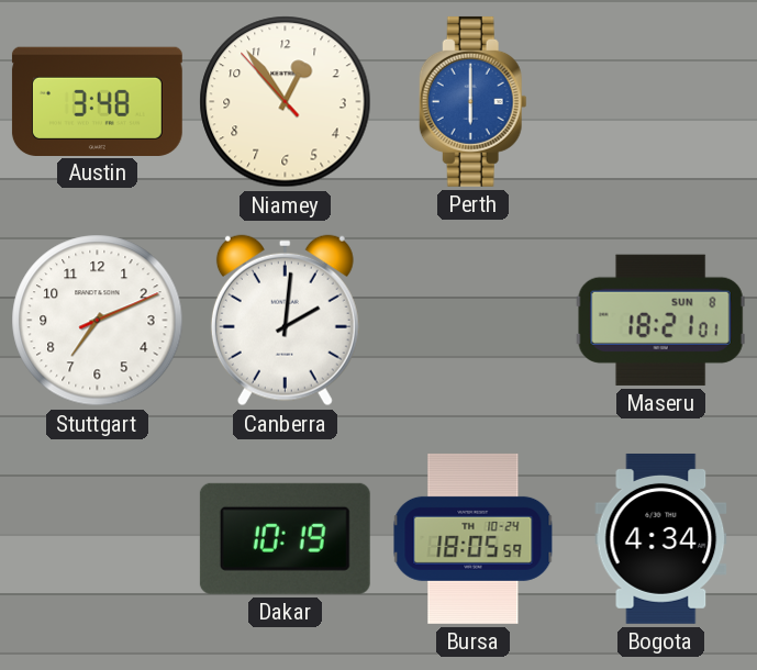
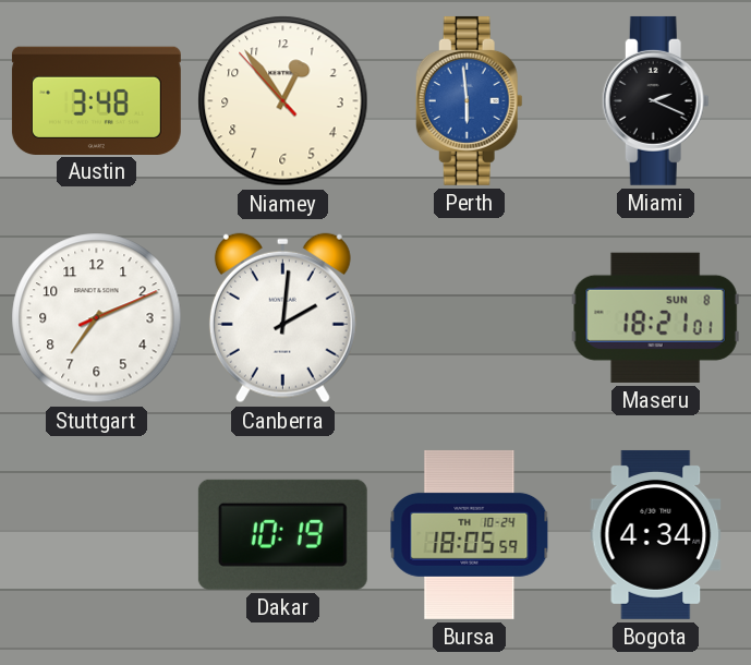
Perth: 6:00 -> 5:59 (469, 100)
Miami: none -> 2:19 (655, 100)
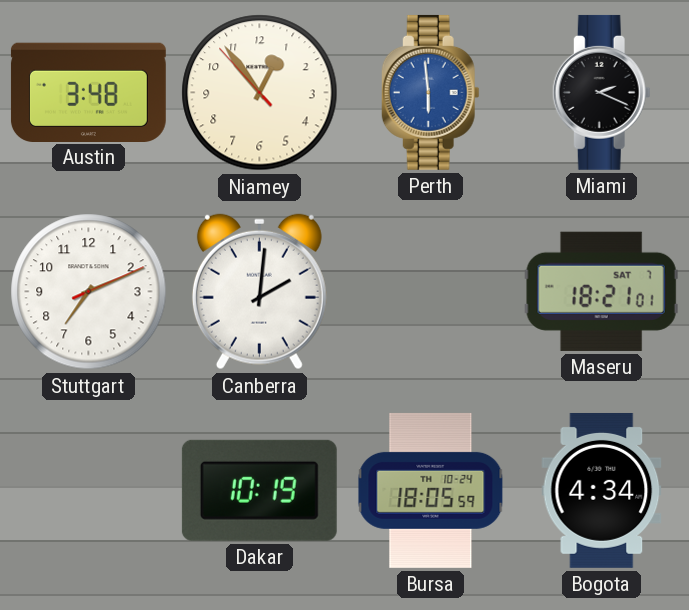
Maseru date: SUN 8 -> SAT 7 (601, 291)
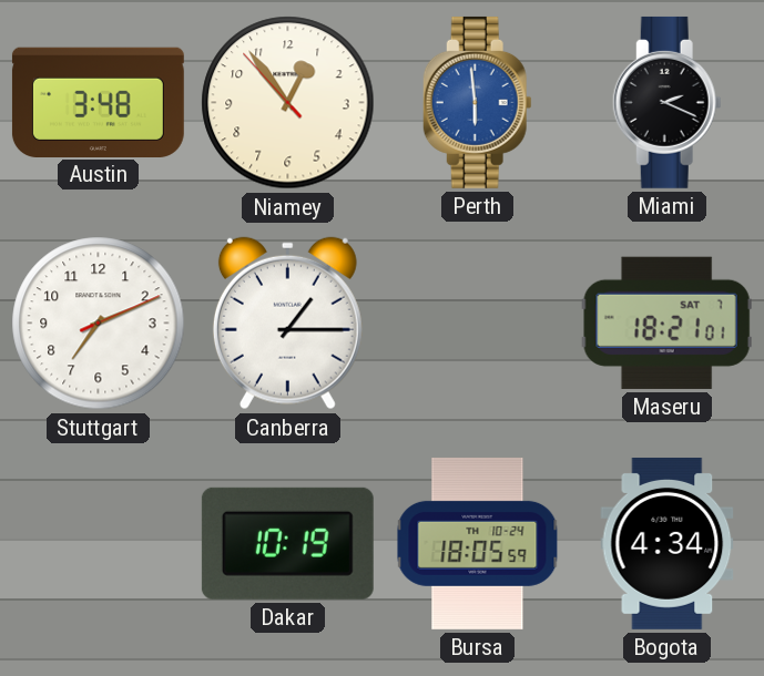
Canberra: 2:01 -> 1:15 (287, 324)
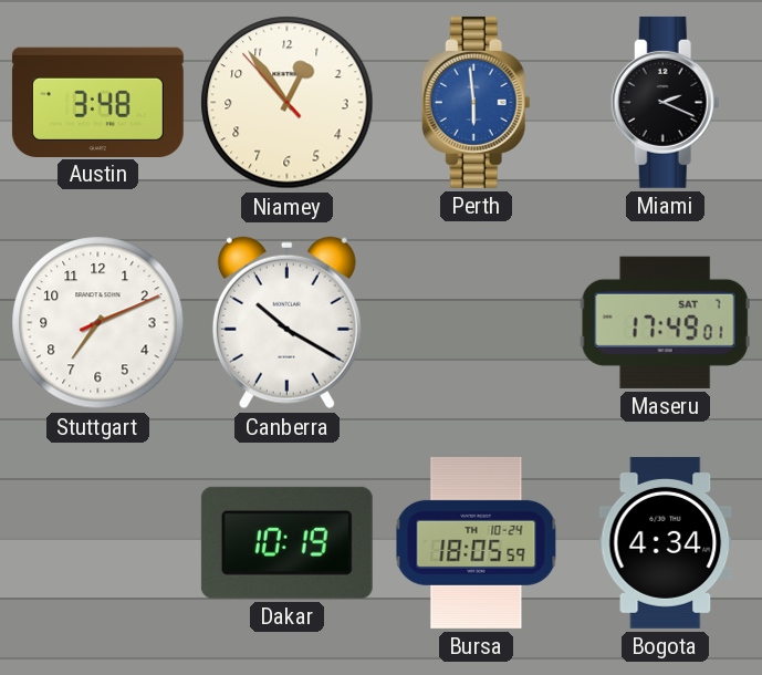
Canberra: 1:15 -> 10:20 (286, 323)
Maseru: 18:21 -> 17:49 (665, 322)
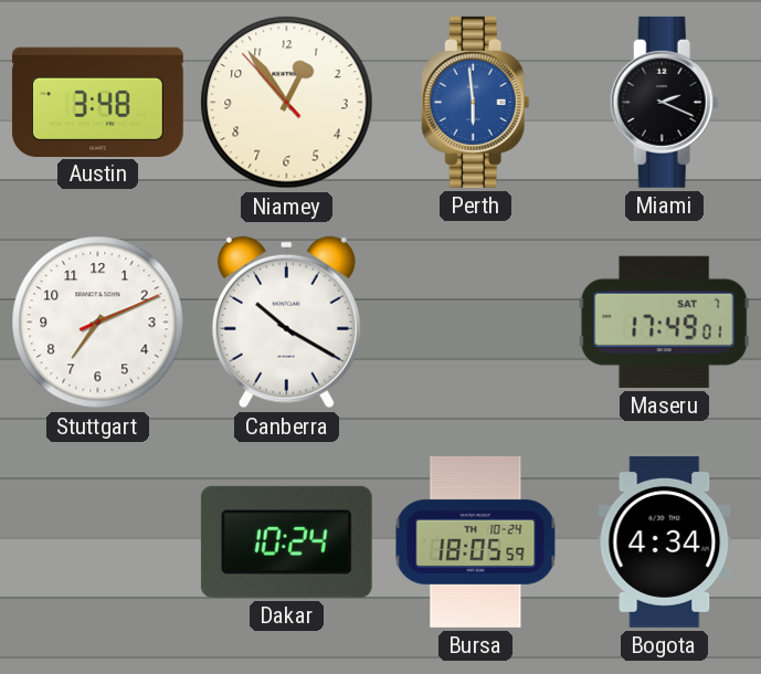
Dakar: 10:19 -> 10:24 (286, 541)
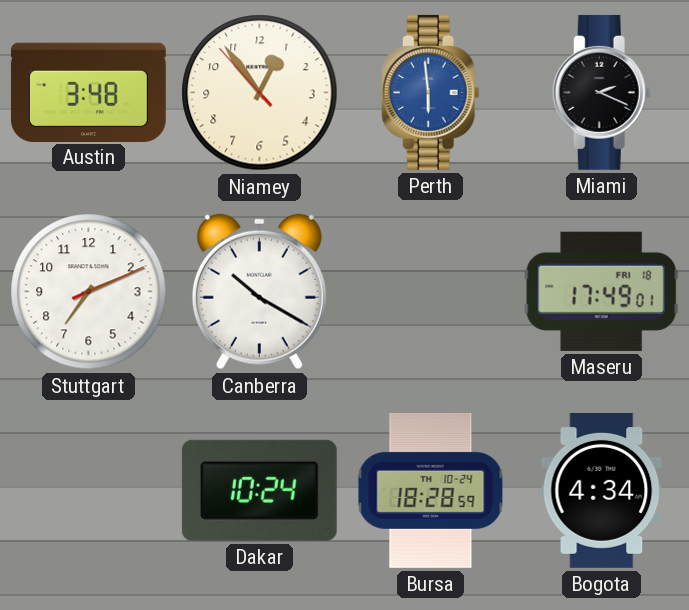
Maseru date: SAT 7 -> FRI 18 (601, 291)
Bursa: 18:05 -> 18:28 (431, 490)
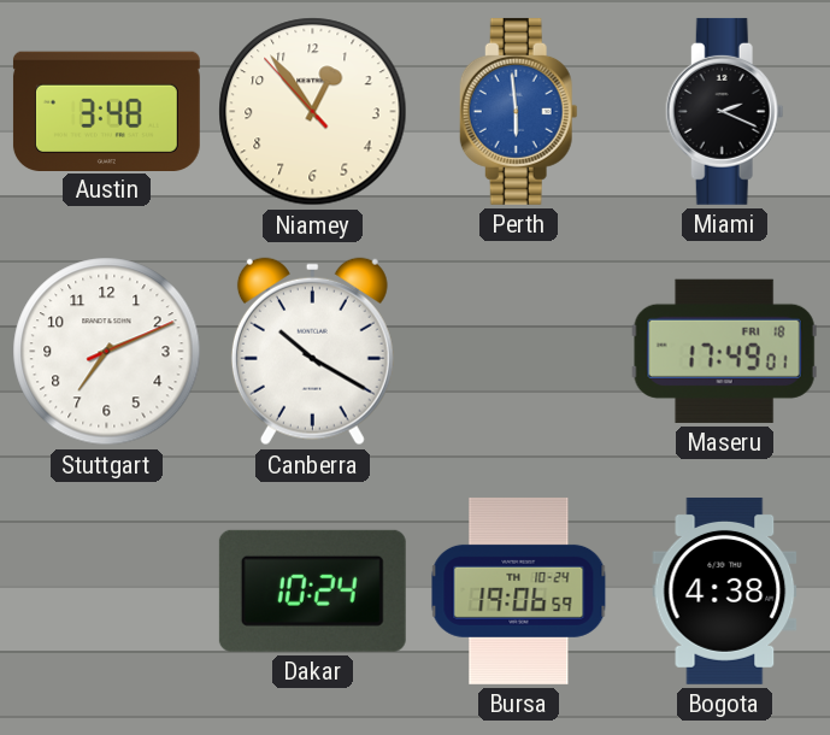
Bursa: 18:28 -> 19:06 (519, 590)
Bogota: 4:34 -> 4:38 (725, 590)
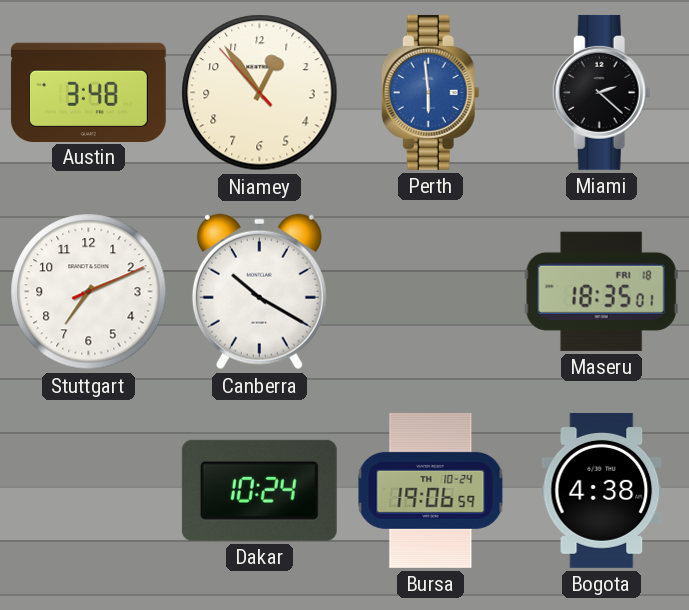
Miami: 2:19 -> 2:22 (601, 92)
Maseru: 17:49 -> 18:35 (601, 291)
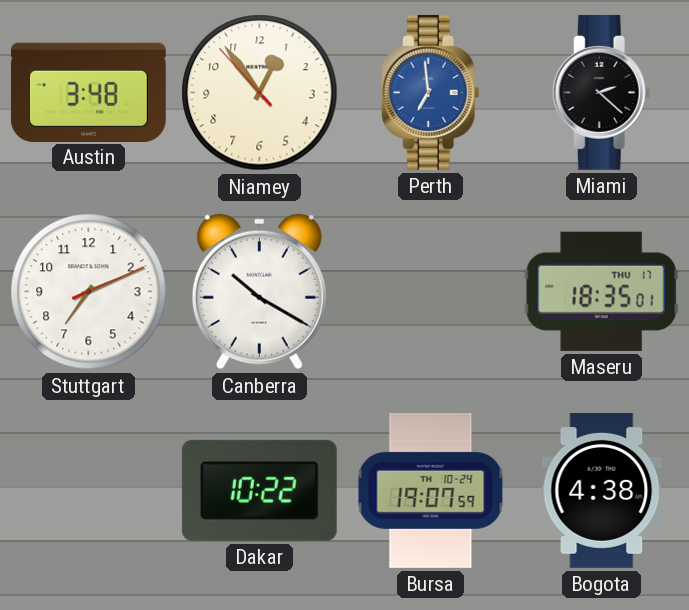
Perth: 5:59 -> 6:59 (430, 92)
Maseru date: FRI 18 -> THU 17 (601, 291)
Dakar: 10:24 -> 10:22 (259, 490)
Bursa: 19:06 -> 19:07 (431, 490)
